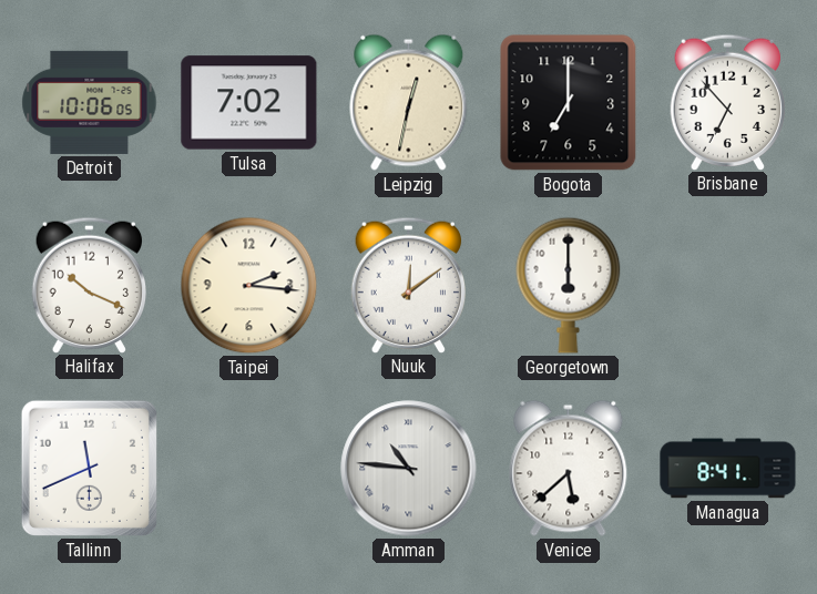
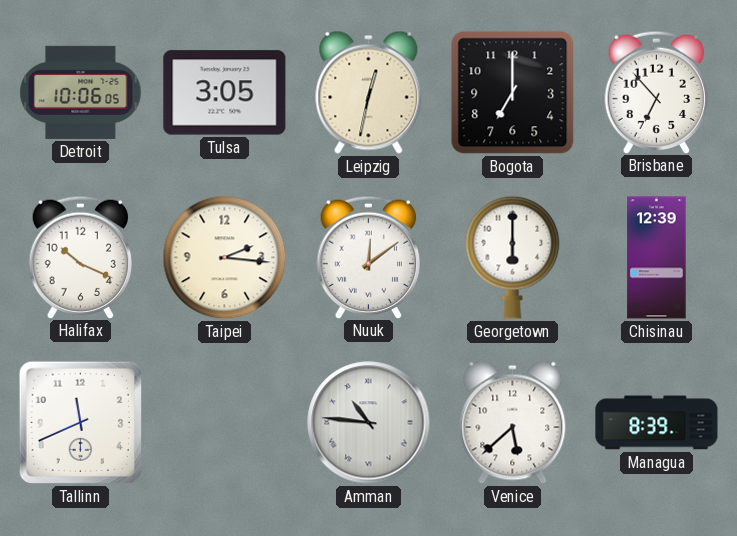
Tulsa: 7:02 -> 3:05 (225, 93)
Chisinau: none -> 12:39 (657, 258)
Managua: 8:41 -> 8:39 (657, 423)
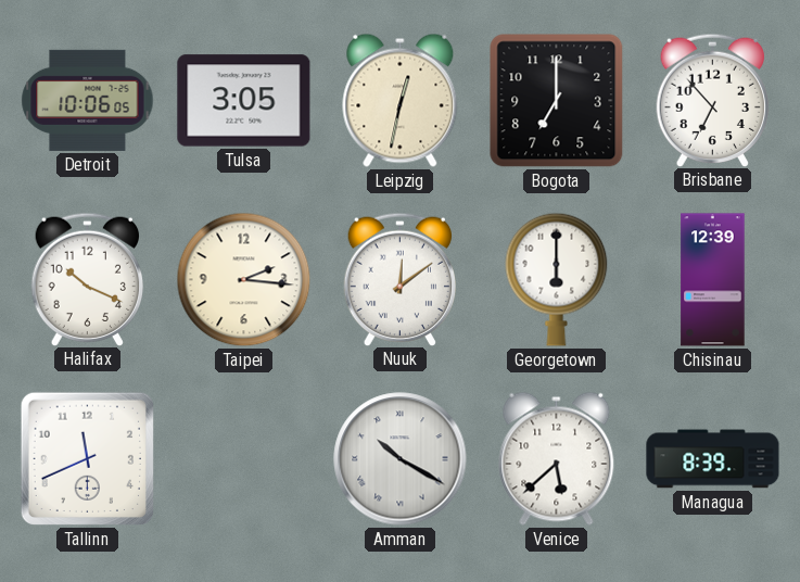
Amman: 10:46 -> 10:20 (401, 459)
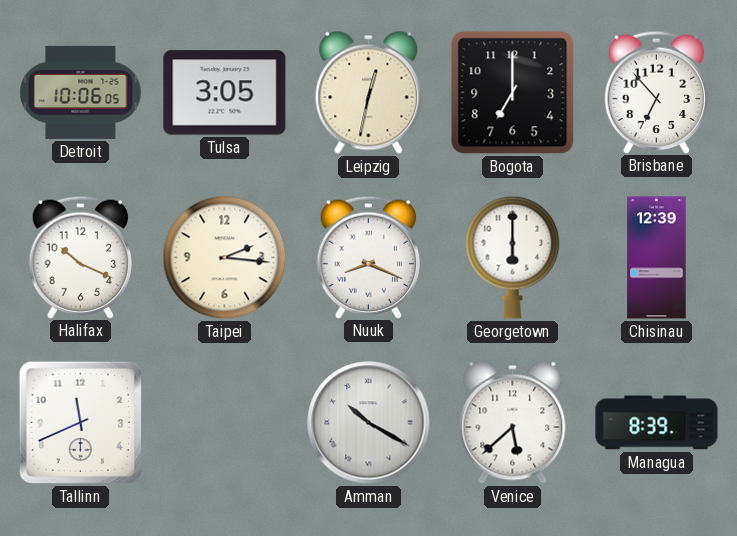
Nuuk: 12:09 -> 8:19 (368, 257)
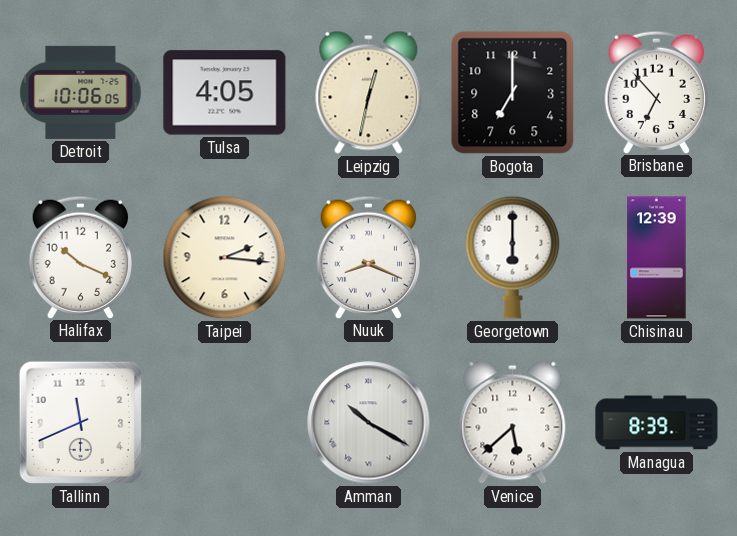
Tulsa: 3:05 -> 4:05 (225, 93)
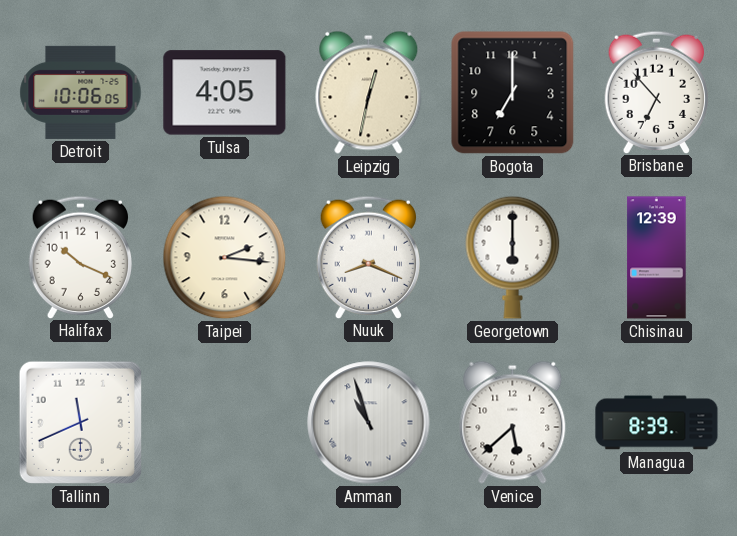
Amman: 10:20 -> 10:57 (369, 423)
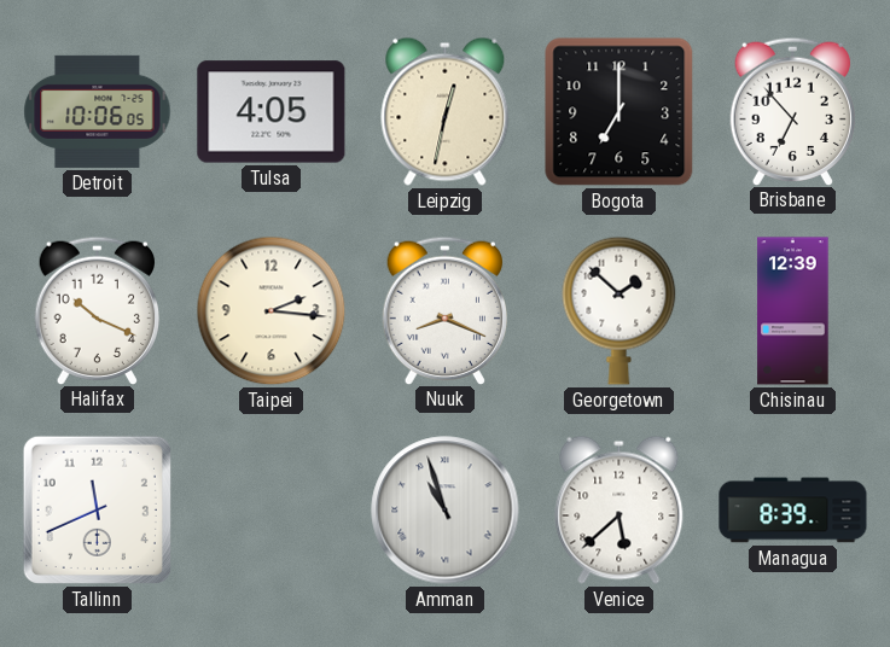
Georgetown: 6:00 -> 1:52 (619, 310)
